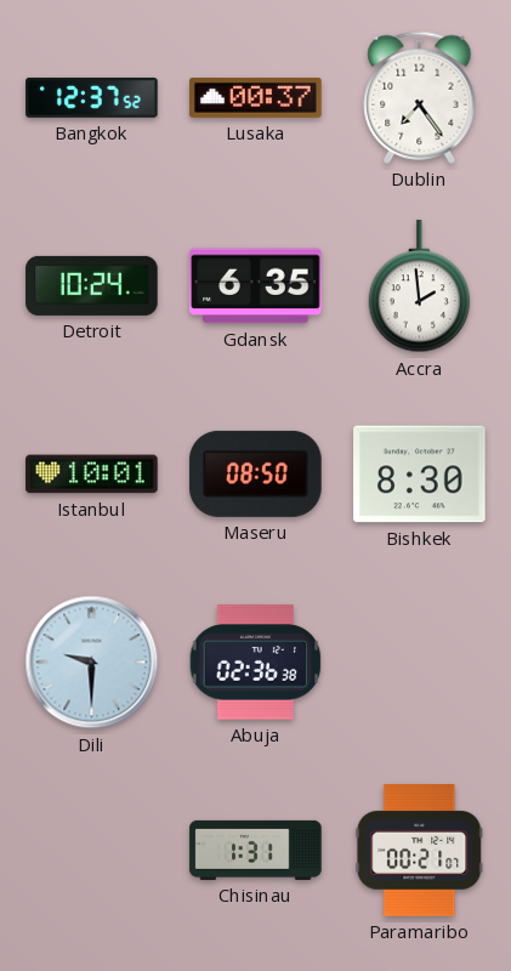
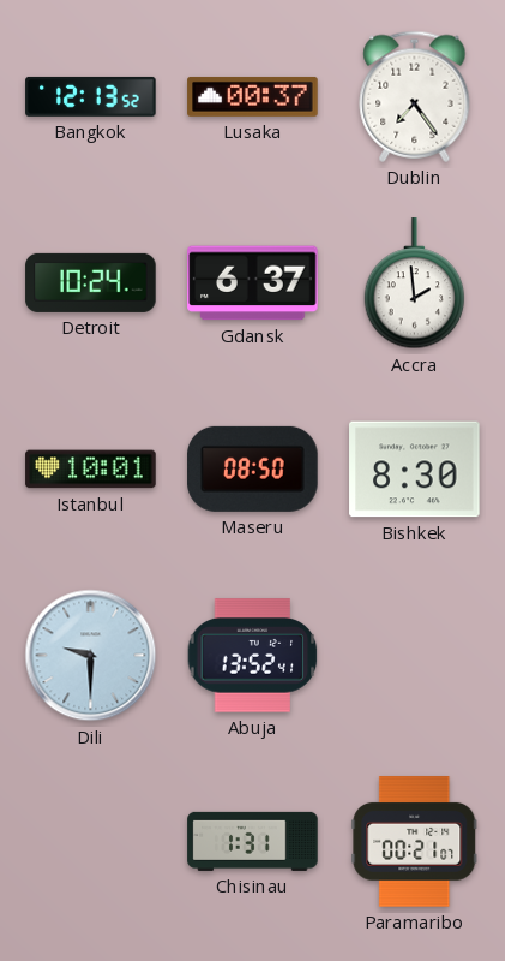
Bangkok: 12:37 -> 12:13 (91, 96)
Gdansk: 6:35 -> 6:37 (253, 283)
Abuja: 02:36 -> 13:52 (253, 656)
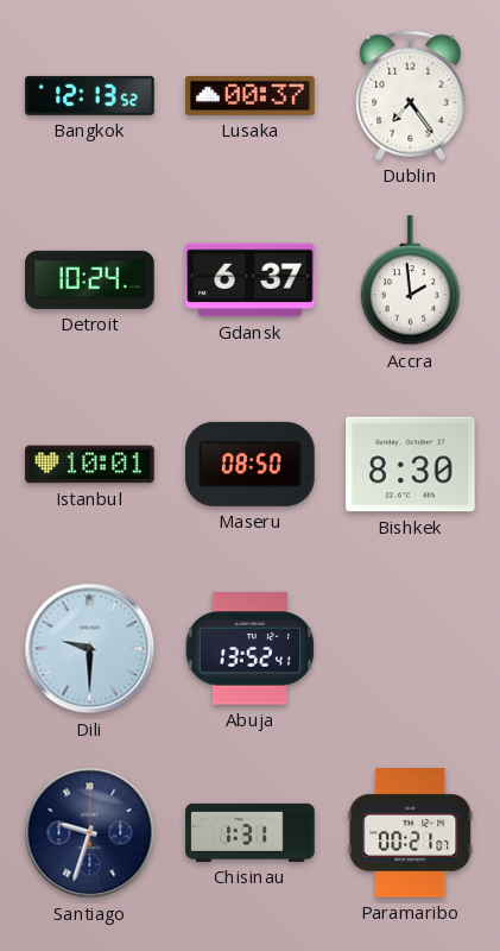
Santiago: none -> 9:33 (90, 833)
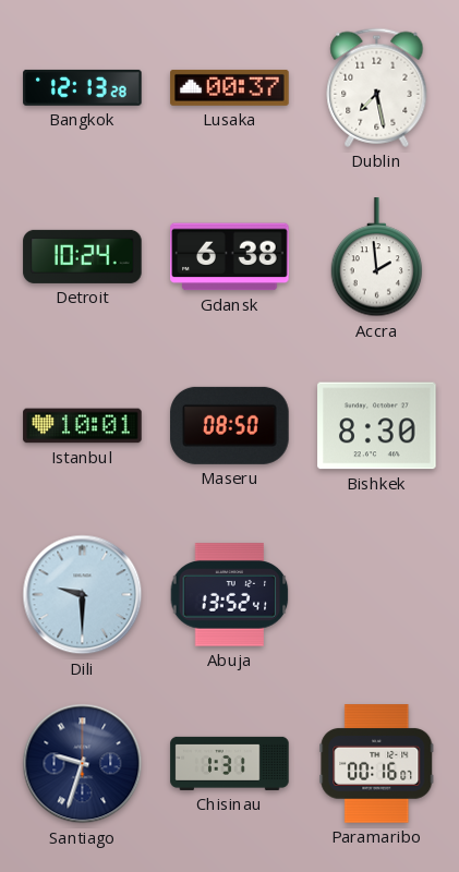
Bangkok: 12:13:52 -> 12:13:28 (83, 87)
Dublin: 7:24 -> 7:28 (377, 87)
Gdansk: 6:37 -> 6:38 (230, 257)
Paramaribo: 00:21 -> 00:16 (377, 764)
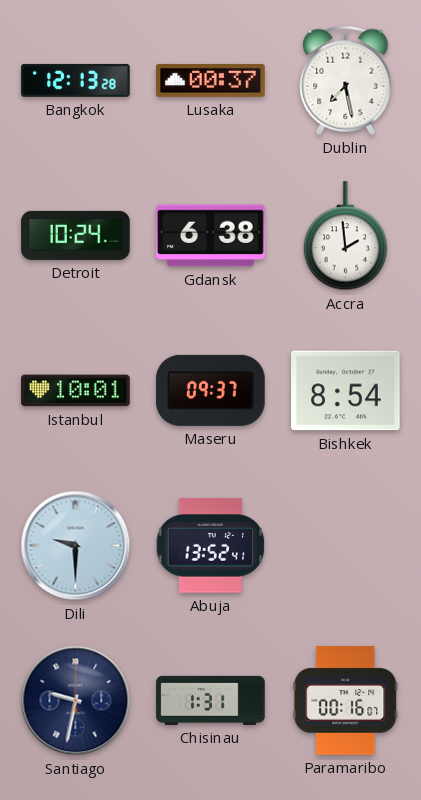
Maseru: 08:50 -> 09:37 (211, 390)
Bishkek: 8:30 -> 8:54 (346, 391)
Santiago: 9:33 -> 9:32 (76, 701)
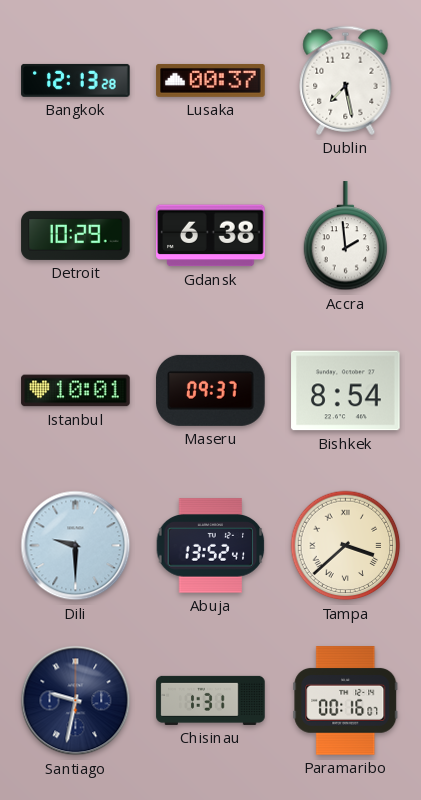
Detroit: 10:24 -> 10:29 (76, 235)
Tampa: none -> 3:38 (346, 546)
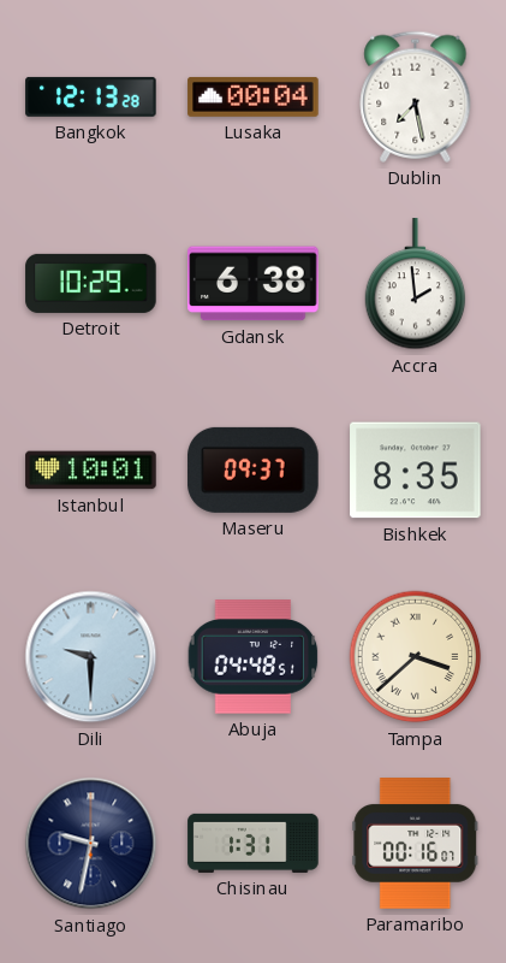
Lusaka: 00:37 -> 00:04 (254, 96)
Bishkek: 8:54 -> 8:35 (416, 471)
Abuja: 13:52 -> 04:48 (254, 657)
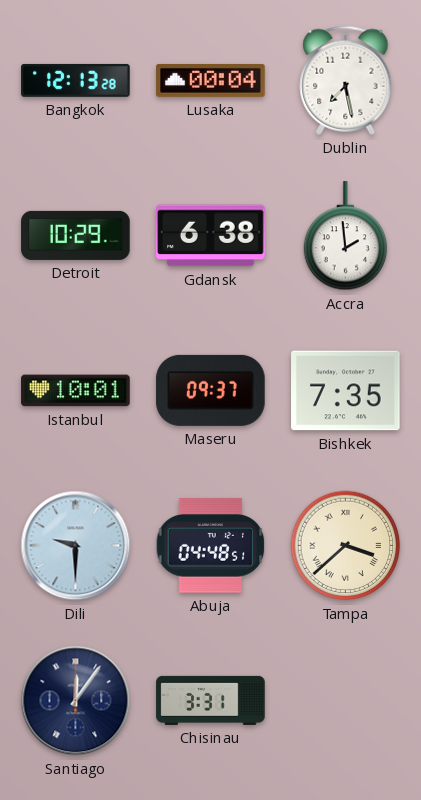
Bishkek: 8:35 -> 7:35 (346, 391)
Santiago: 9:32 -> 12:06 (76, 701)
Chisinau: 1:31 -> 3:31 (211, 700)
Paramaribo: 00:16 -> none (416, 844)
